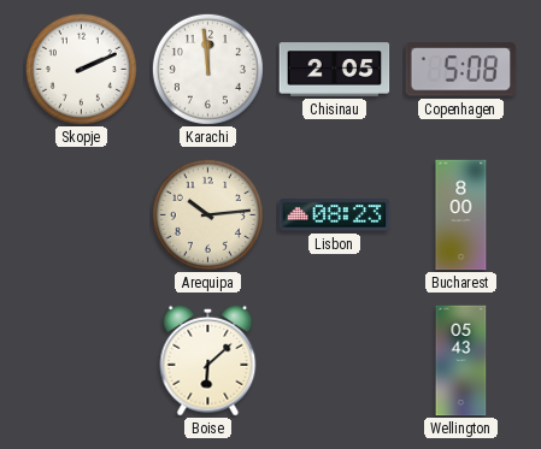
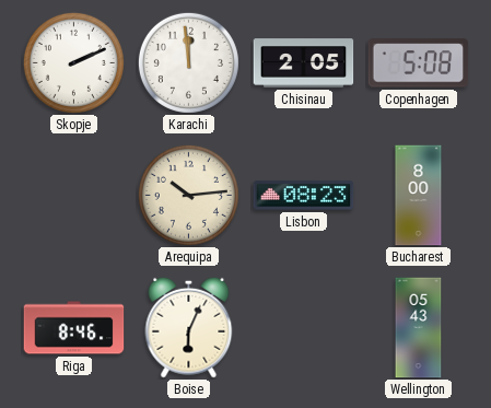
Riga: none -> 8:46 (74, 328)
Boise: 6:08 -> 6:04 (189, 327)
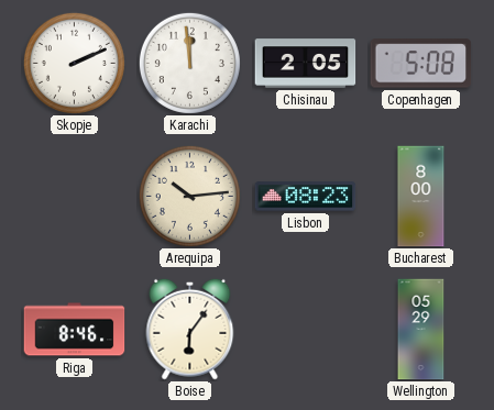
Boise: 6:04 -> 6:06 (190, 329)
Wellington: 05:43 -> 05:29 (421, 330)
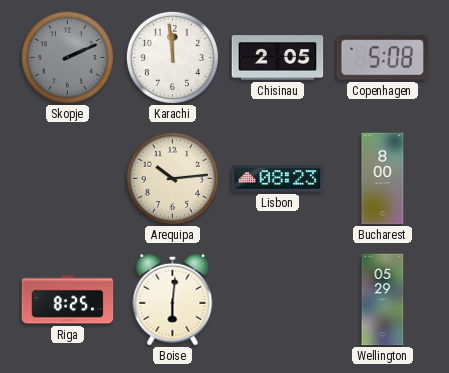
Skopje dial: white -> grey (67, 57)
Riga: 8:46 -> 8:25 (68, 300)
Boise: 6:06 -> 6:01 (173, 299)
